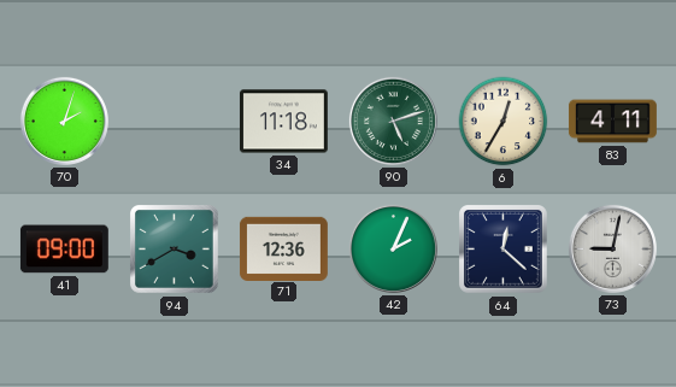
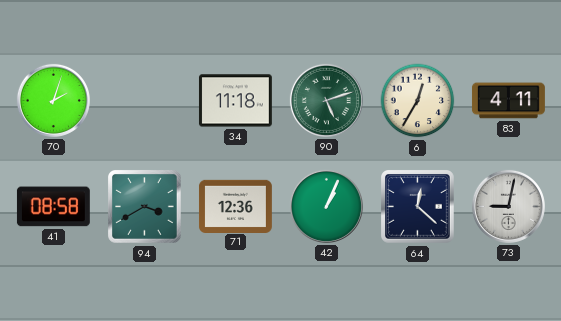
41: 09:00 -> 08:58 (53, 207)
42: 2:04 -> 1:04 (326, 206)
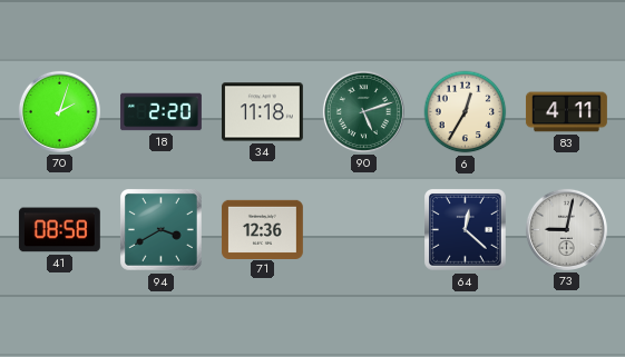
18: none -> 2:20 (162, 112)
42: 1:04 -> none (326, 206)
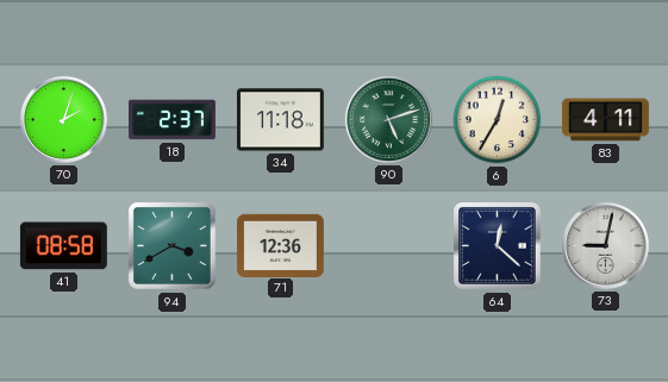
18: 2:20 -> 2:37 (173, 120)
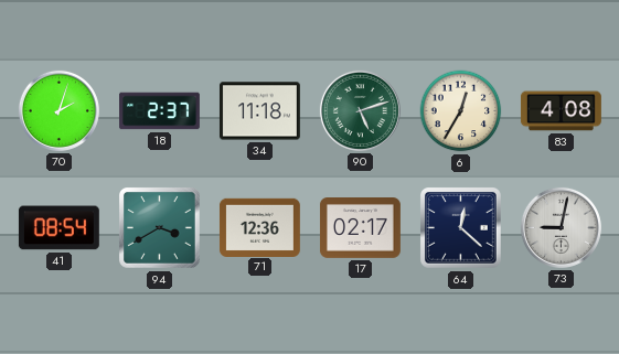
83: 4:11 -> 4:08 (561, 111)
41: 08:58 -> 08:54 (58, 228)
17: none -> 02:17 (360, 228)
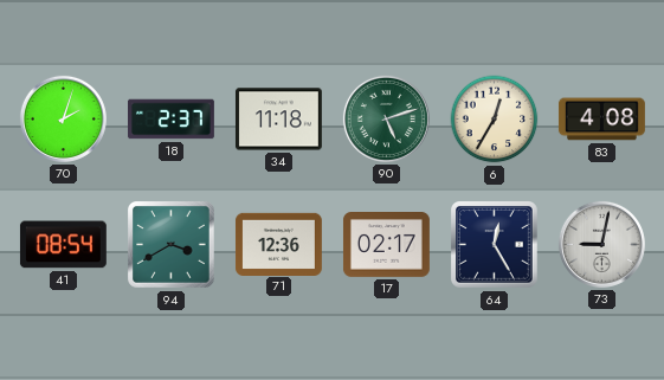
64: 12:22 -> 12:25 (495, 245)
